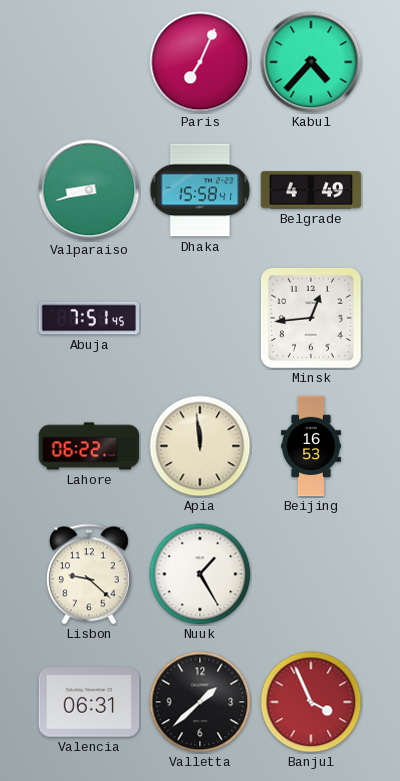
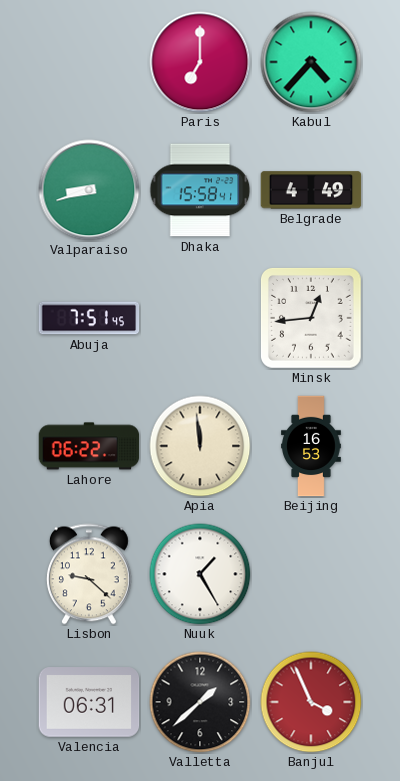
Paris: 7:04 -> 7:00 (200, 62)
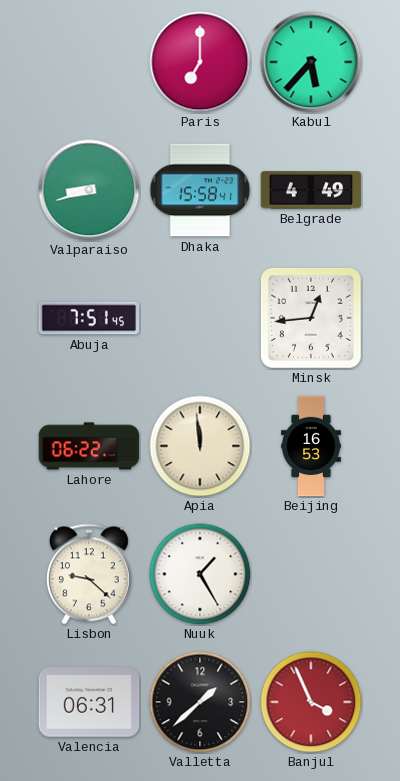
Kabul: 4:37 -> 5:37 (311, 62)
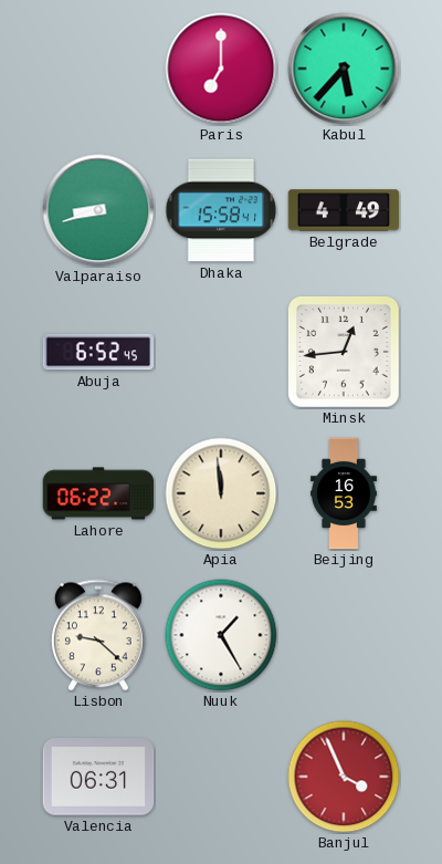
Abuja: 7:51 -> 6:52 (98, 352)
Valletta: 1:38 -> none (200, 702)
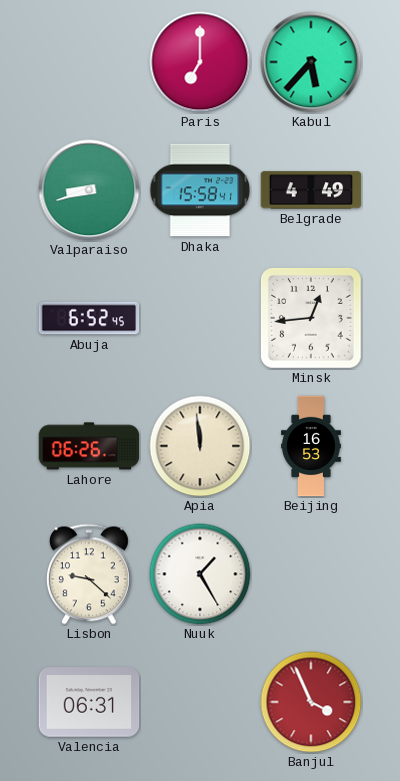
Lahore: 06:22 -> 06:26 (89, 446)
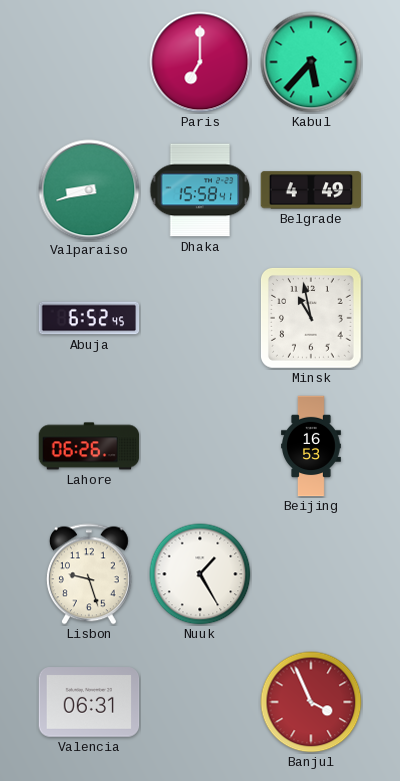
Minsk: 12:44 -> 10:58 (311, 318)
Apia: 11:59 -> none (200, 446)
Lisbon: 9:22 -> 9:27 (89, 574)
